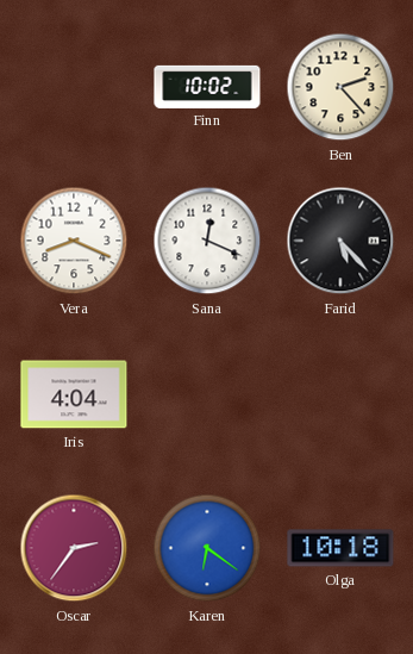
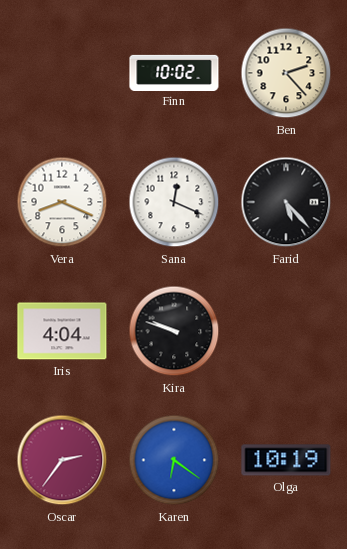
Kira: none -> 9:48 (174, 331)
Olga: 10:18 -> 10:19 (286, 460)
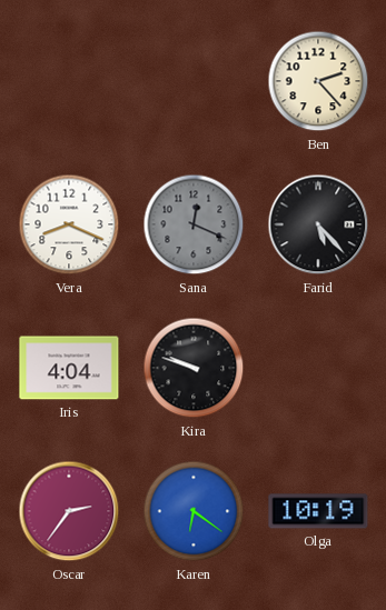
Finn: 10:02 -> none (174, 72)
Sana dial: white -> grey (194, 224)
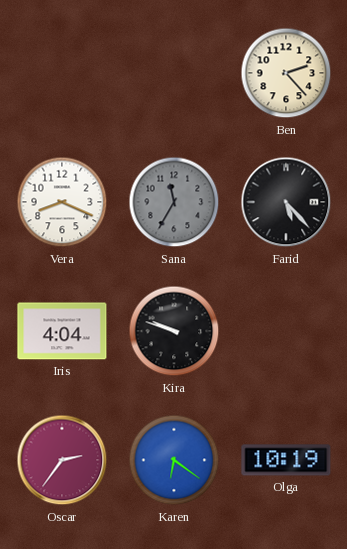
Sana: 12:19 -> 11:35 (174, 202)
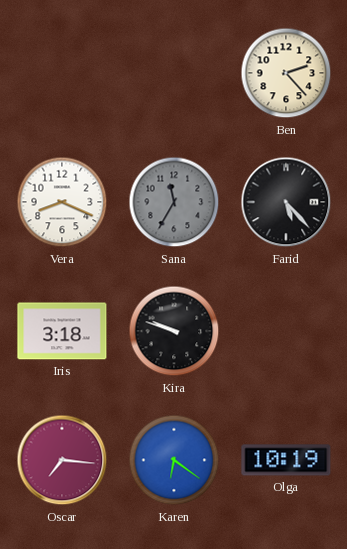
Iris: 4:04 -> 3:18 (62, 331)
Oscar: 2:36 -> 7:16 (62, 460)
